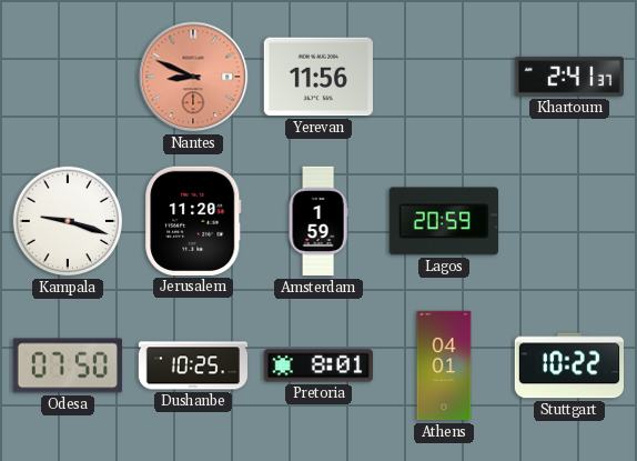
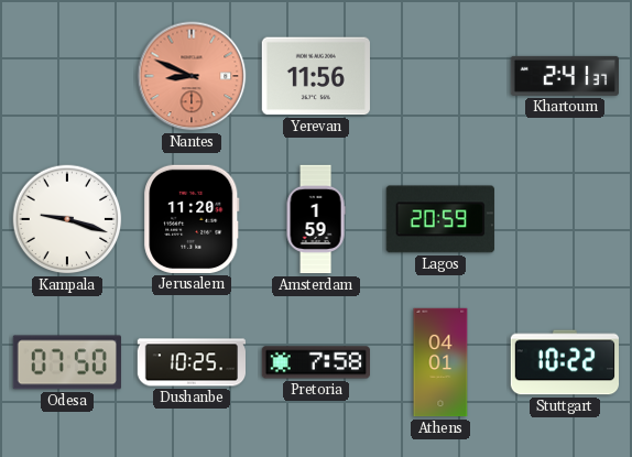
Pretoria: 8:01 -> 7:58 (315, 362)
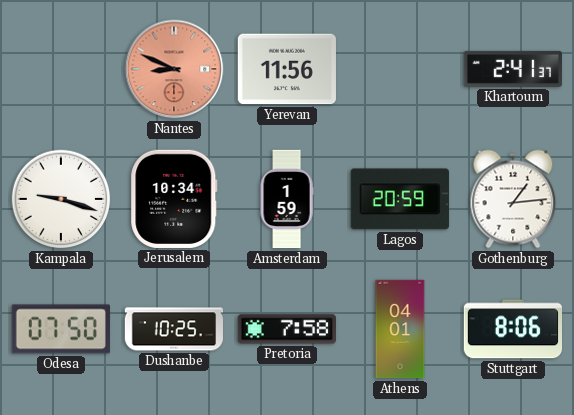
Jerusalem: 11:20 -> 10:34 (174, 199)
Gothenburg: none -> 1:14 (513, 199)
Stuttgart: 10:22 -> 8:06 (512, 329)
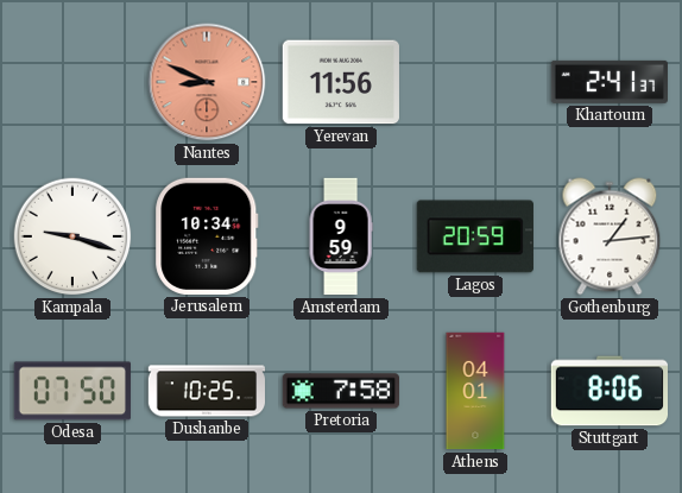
Amsterdam: 1:59 -> 9:59 (341, 236)
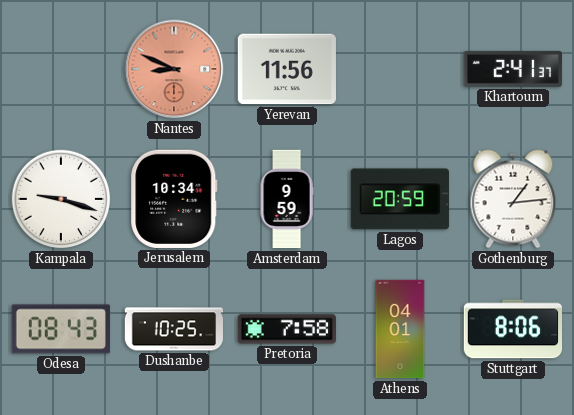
Odesa: 07:50 -> 08:43 (61, 329)
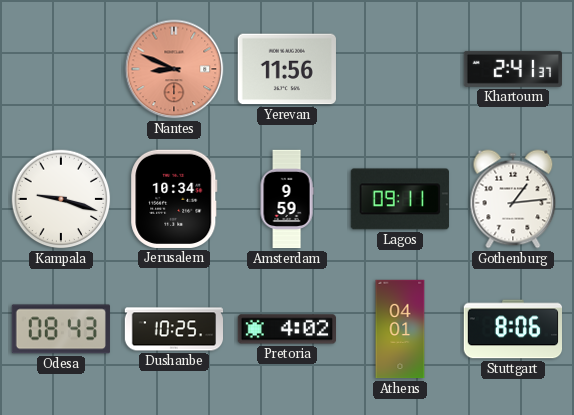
Lagos: 20:59 -> 09:11 (400, 199)
Pretoria: 7:58 -> 4:02 (286, 329)
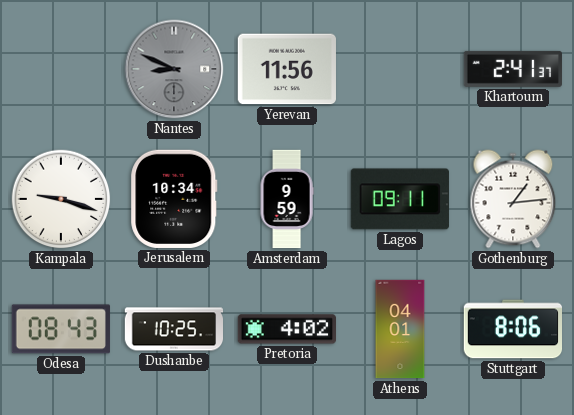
Nantes dial: salmon -> grey (174, 69)
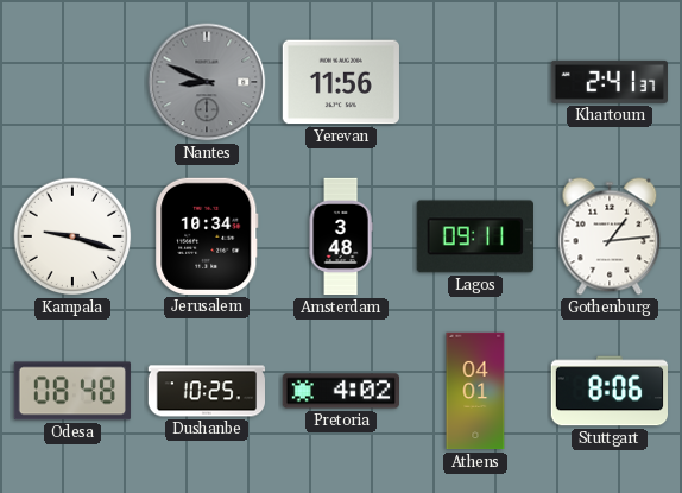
Amsterdam: 9:59 -> 3:48 (341, 236)
Odesa: 08:43 -> 08:48 (72, 391)
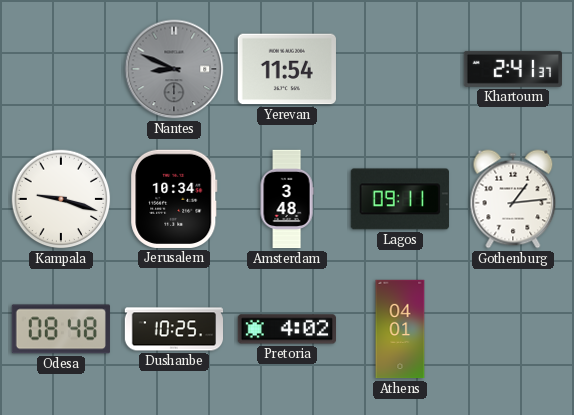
Yerevan: 11:56 -> 11:54 (286, 69)
Stuttgart: 8:06 -> none (608, 391)
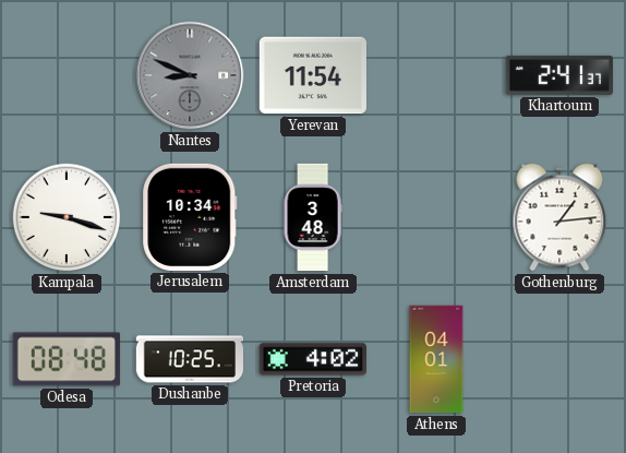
Lagos: 09:11 -> none (400, 199)
